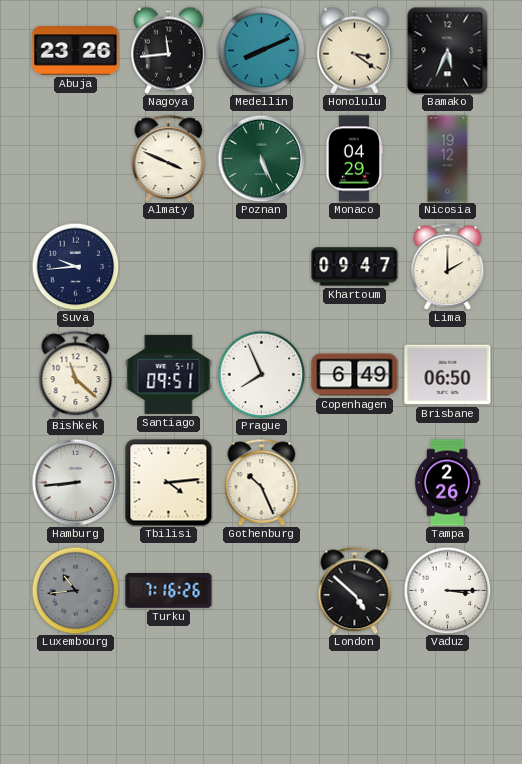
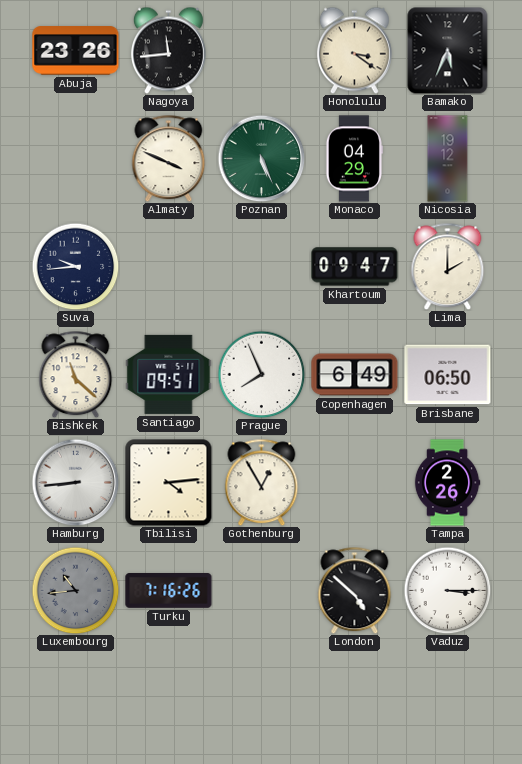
Medellin: 8:11 -> none (261, 50)
Gothenburg: 10:26 -> 12:55 (262, 482)
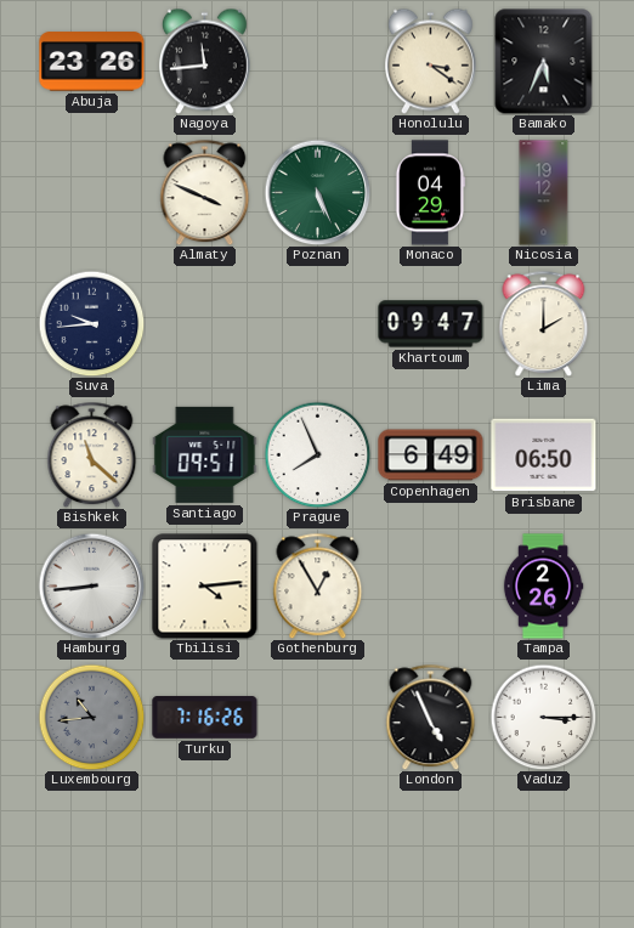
London: 4:52 -> 4:56 (431, 717)
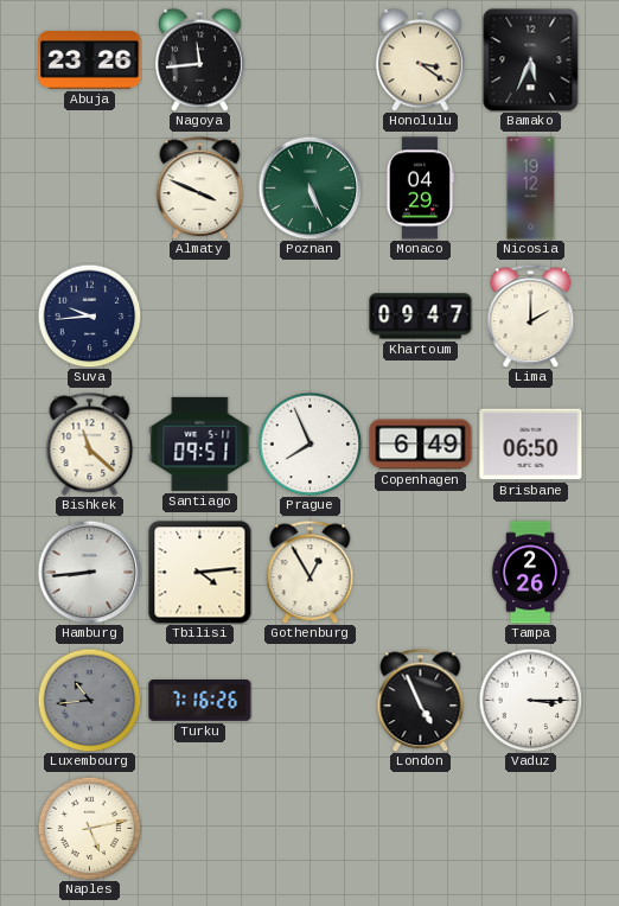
Naples: none -> 5:13 (89, 828)
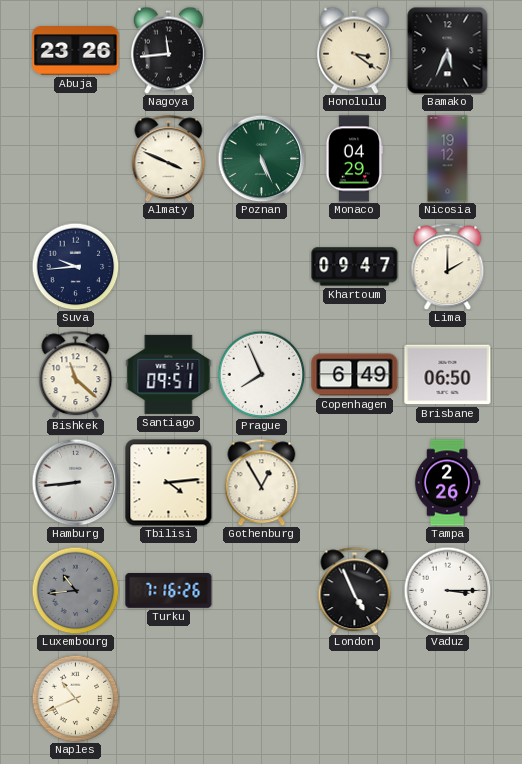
Naples: 5:13 -> 10:41 (75, 698)
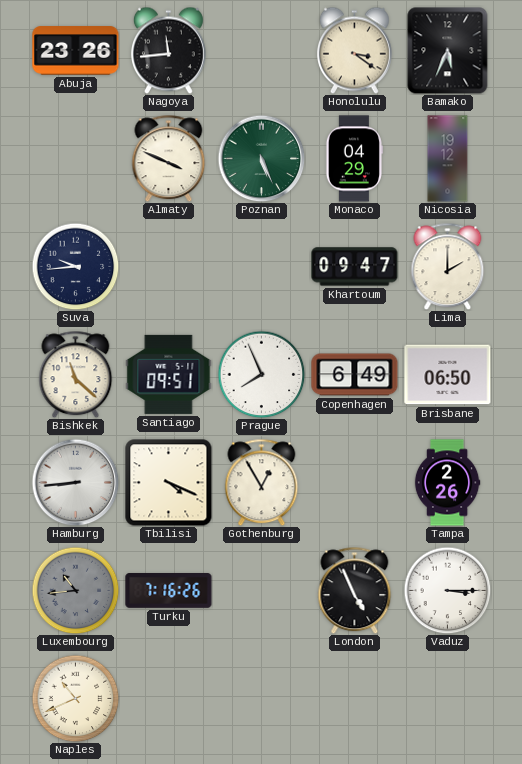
Tbilisi: 4:14 -> 4:19 (169, 483)
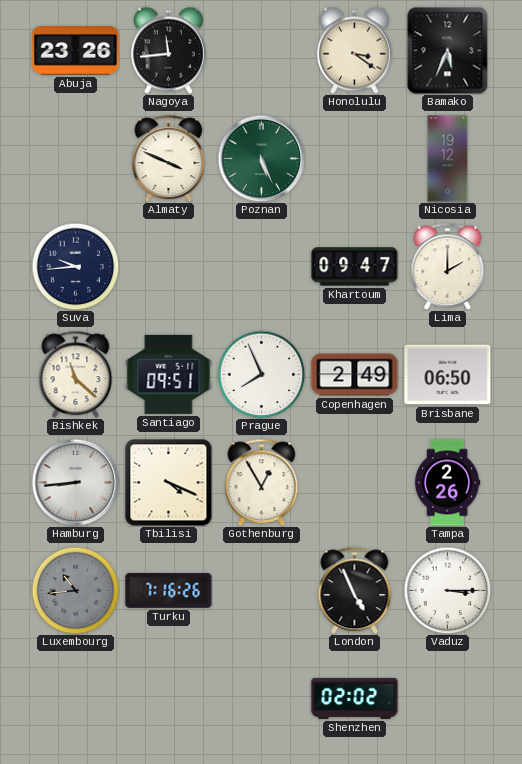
Monaco: 04:29 -> none (353, 159)
Copenhagen: 6:49 -> 2:49 (355, 375)
Naples: 10:41 -> none (75, 698)
Shenzhen: none -> 02:02 (355, 698)
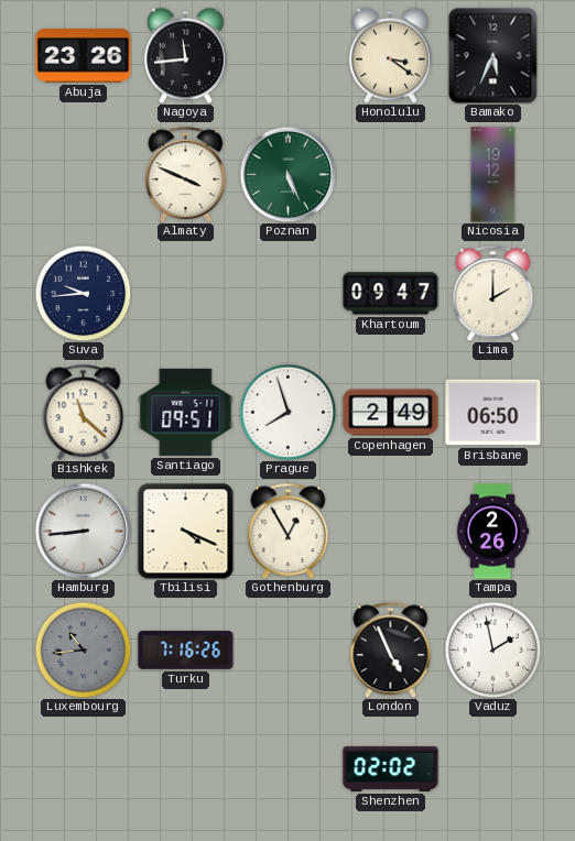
Prague: 7:56 -> 7:57 (287, 412)
Vaduz: 3:15 -> 1:58 (492, 649)
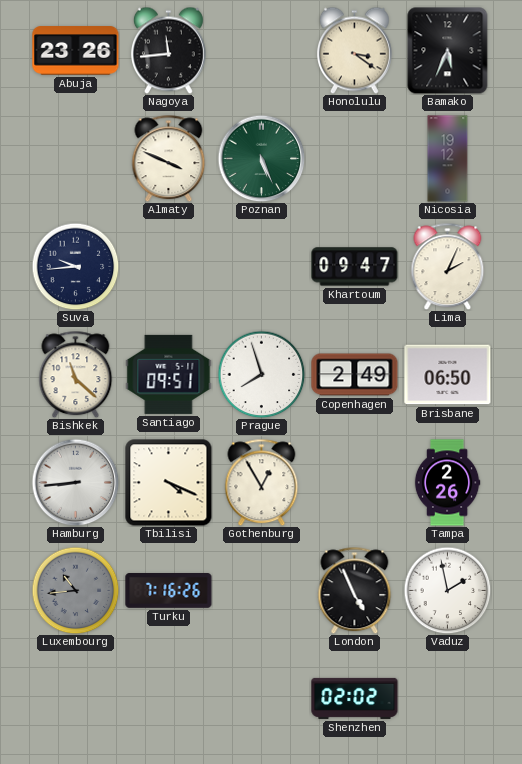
Lima: 2:00 -> 2:04 (448, 266)
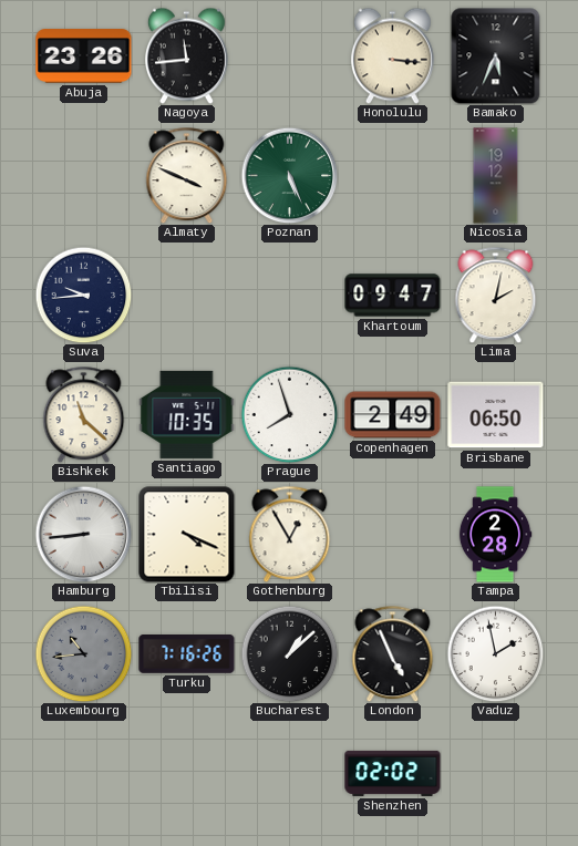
Honolulu: 3:21 -> 3:16 (392, 55)
Lima: 2:04 -> 2:02 (496, 295)
Santiago: 09:51 -> 10:35 (187, 414)
Tampa: 2:26 -> 2:28 (495, 535)
Bucharest: none -> 1:08 (289, 653)
